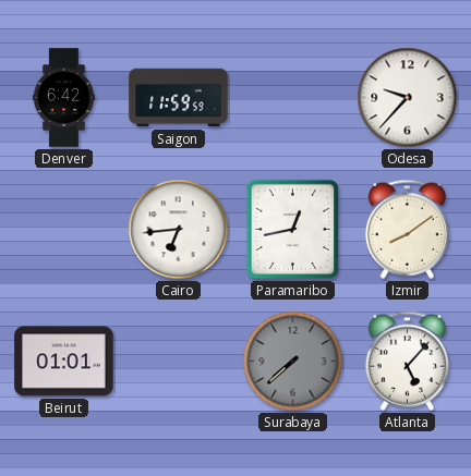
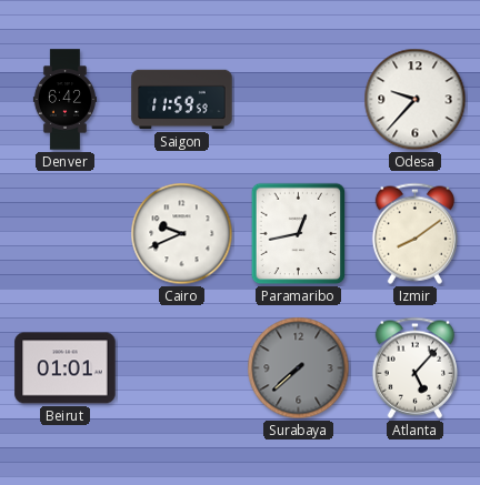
Cairo: 6:44 -> 9:41 (182, 234)
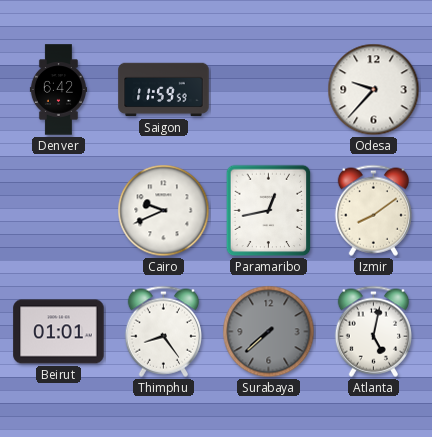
Thimphu: none -> 8:24 (163, 331)
Atlanta: 5:07 -> 5:02 (373, 331)
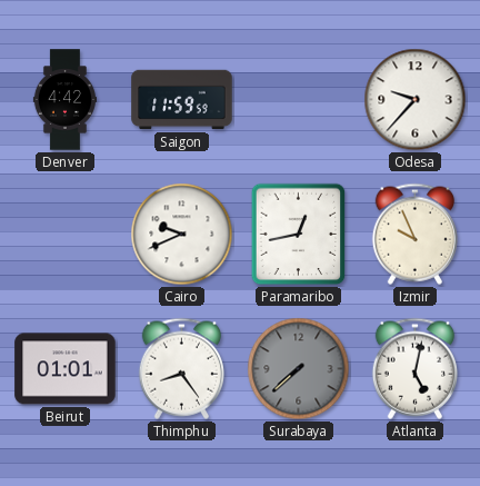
Denver: 6:42 -> 4:42 (64, 100)
Izmir: 8:09 -> 9:56 (414, 234)
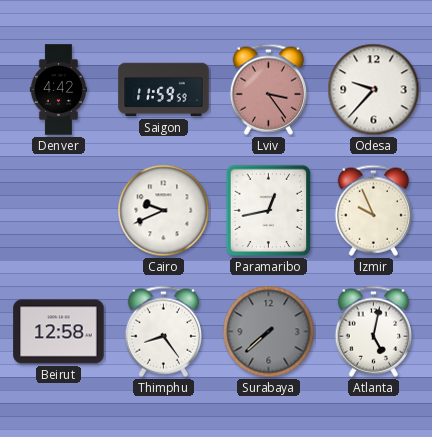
Lviv: none -> 3:24 (268, 89)
Beirut: 01:01 -> 12:58 (59, 332)
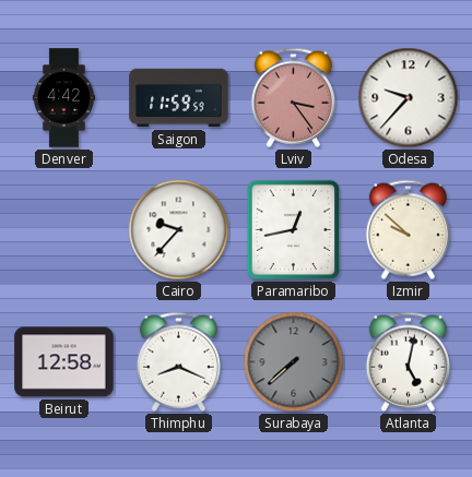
Cairo: 9:41 -> 9:37 (179, 230)
Izmir: 9:56 -> 9:52 (408, 229)
Thimphu: 8:24 -> 8:19 (178, 361)
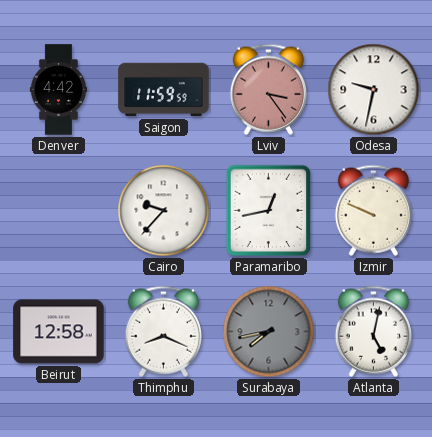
Odesa: 9:37 -> 9:32 (374, 90)
Izmir: 9:52 -> 9:49 (373, 210)
Surabaya: 7:38 -> 7:43 (269, 332)
